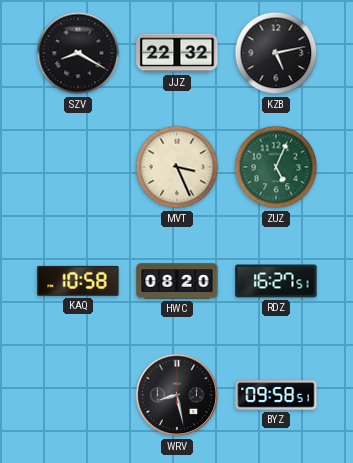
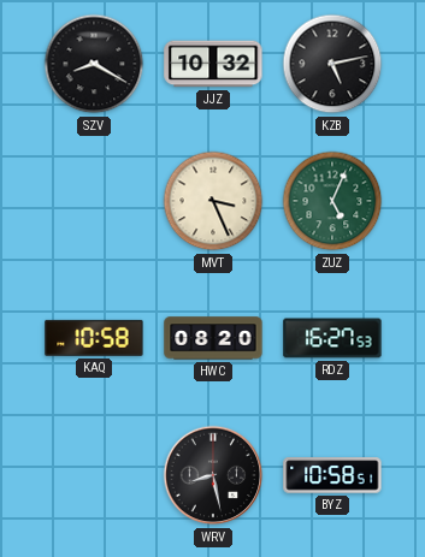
JJZ: 22:32 -> 10:32 (213, 64)
RDZ: 16:27:51 -> 16:27:53 (332, 338)
BYZ: 09:58 -> 10:58 (332, 475)
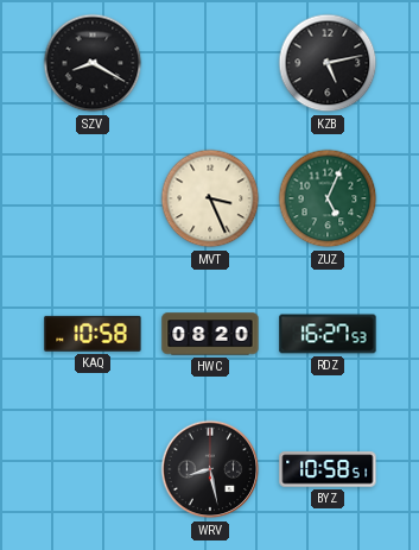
JJZ: 10:32 -> none (213, 64)
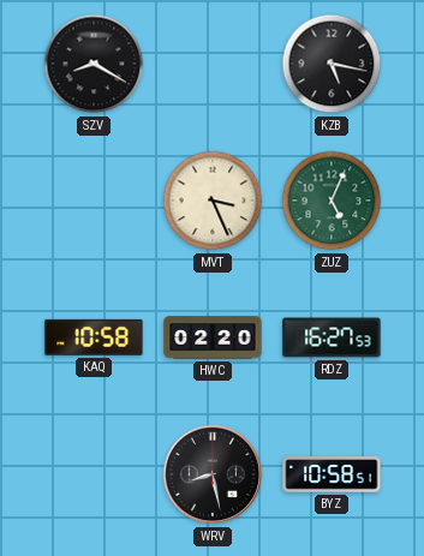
KZB: 5:13 -> 5:17 (332, 64)
HWC: 08:20 -> 02:20 (213, 337)
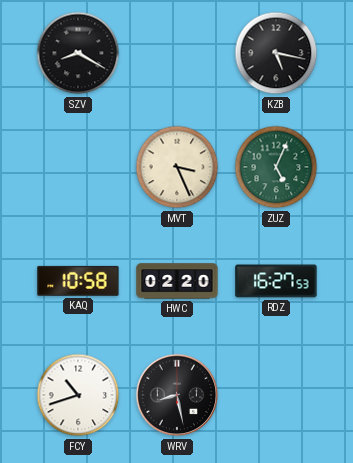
FCY: none -> 10:42 (78, 395)
BYZ: 10:58 -> none (332, 474)
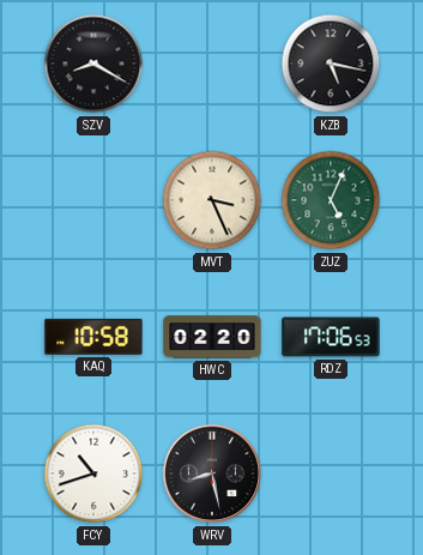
RDZ: 16:27 -> 17:06 (331, 337)
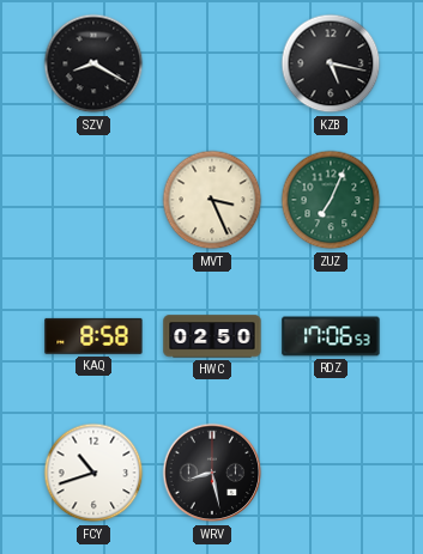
ZUZ: 5:04 -> 7:04 (331, 200)
KAQ: 10:58 -> 8:58 (93, 336)
HWC: 02:20 -> 02:50 (212, 336)
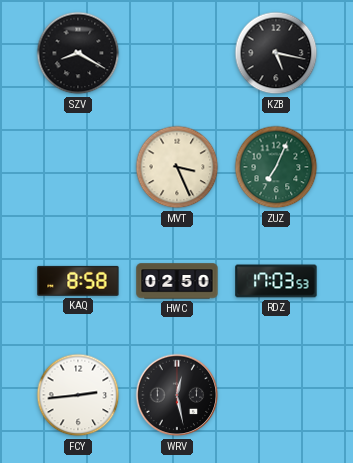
RDZ: 17:06 -> 17:03 (276, 281)
FCY: 10:42 -> 2:44 (78, 395)
WRV: 8:28 -> 12:28 (177, 395)
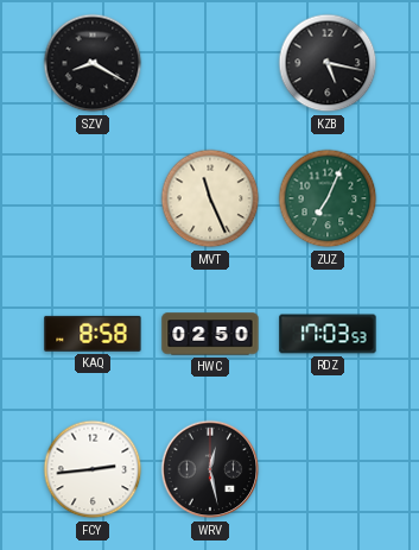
MVT: 3:26 -> 11:26 (210, 198)
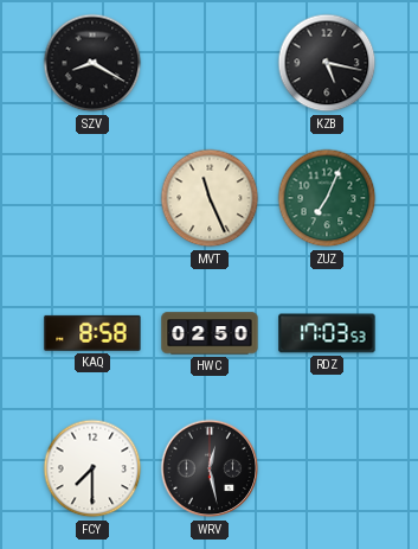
FCY: 2:44 -> 7:30 (92, 468)
